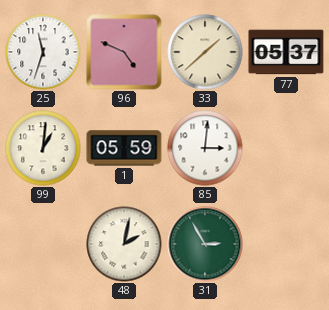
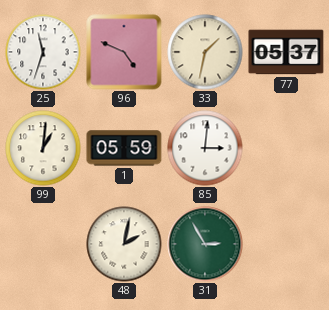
33: 1:38 -> 1:32 (205, 52)
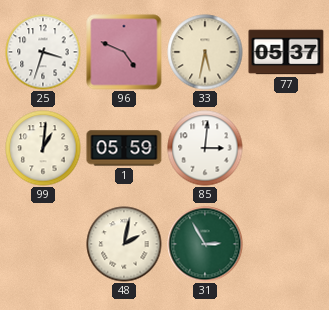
25: 11:33 -> 3:33 (43, 52)
33: 1:32 -> 5:32 (205, 52)
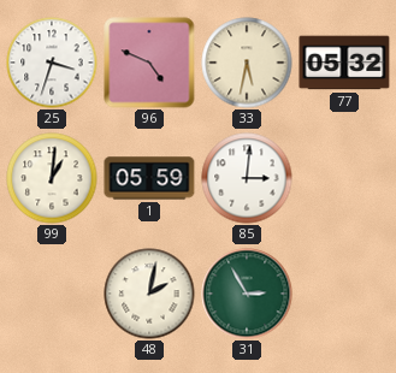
77: 05:37 -> 05:32 (344, 63)
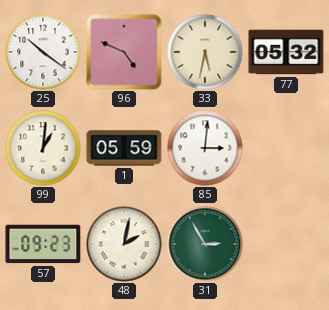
25: 3:33 -> 10:21 (43, 52)
57: none -> 09:23 (43, 244)
